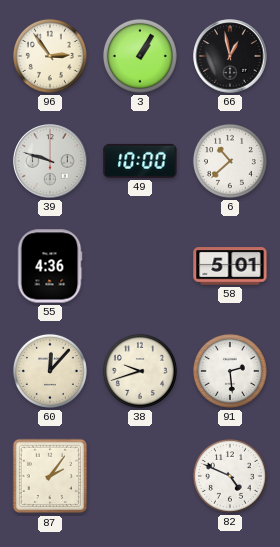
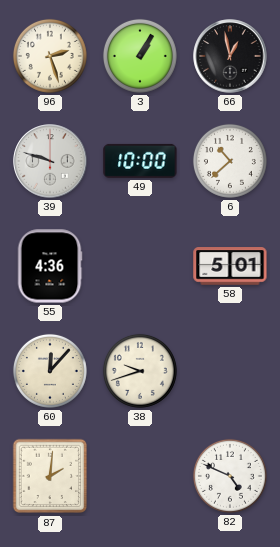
96: 2:54 -> 2:27 (50, 56)
91: 2:29 -> none (230, 371)
87: 2:06 -> 2:01 (50, 476)
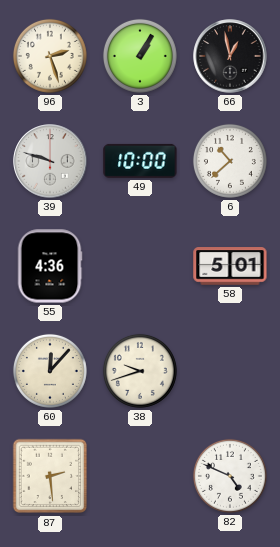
87: 2:01 -> 2:29 (50, 476)
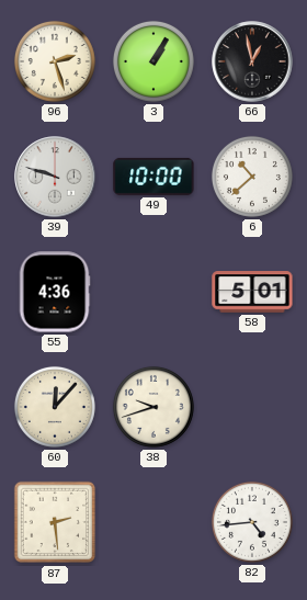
82: 4:49 -> 4:44 (252, 522)
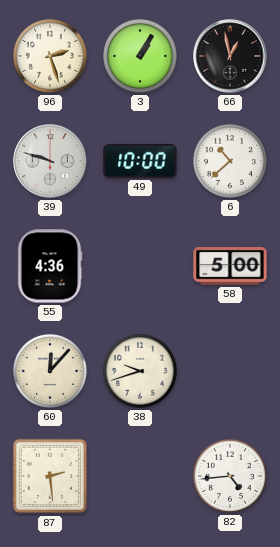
58: 5:01 -> 5:00 (230, 266)
